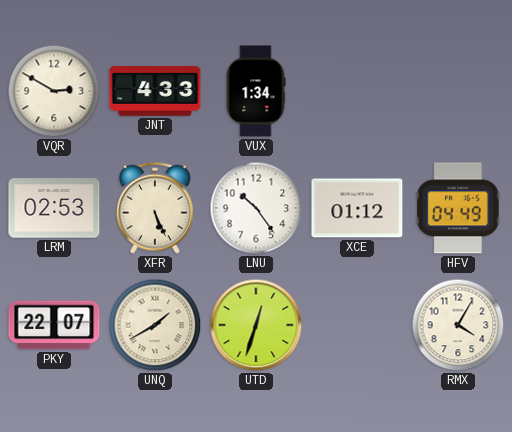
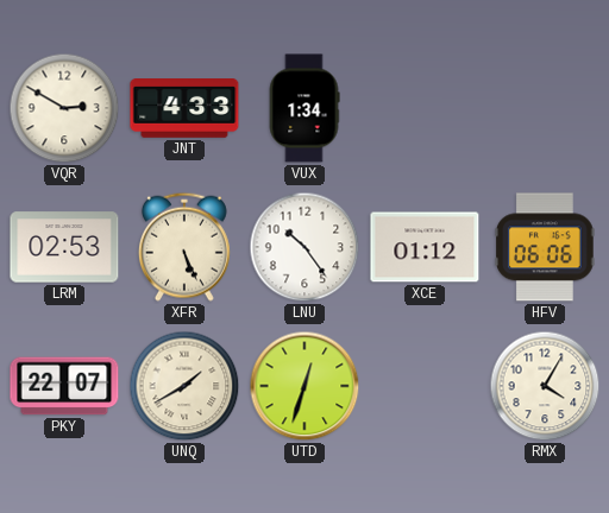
HFV: 04:49 -> 06:06 (546, 247)
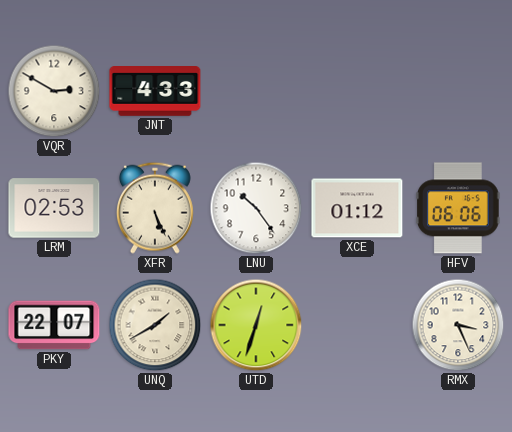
VUX: 1:34 -> none (304, 108)
RMX: 4:05 -> 3:26 (458, 325)
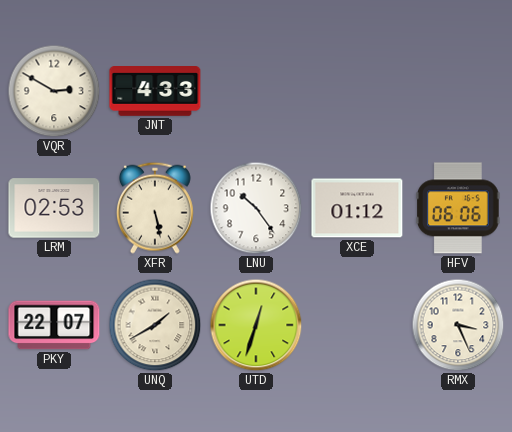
XFR: 5:26 -> 5:28 (155, 208)
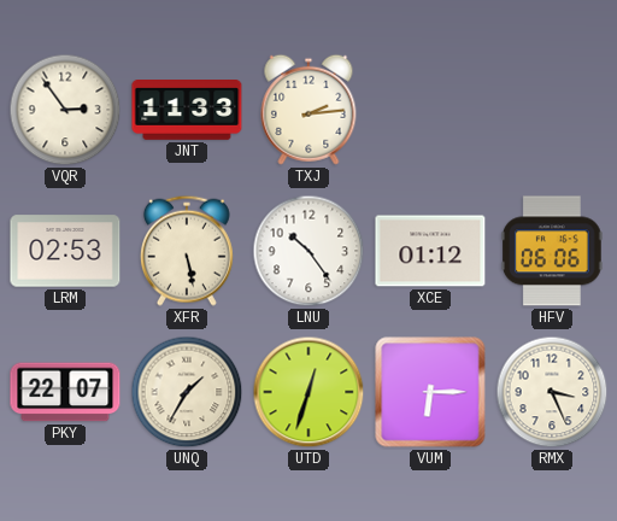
VQR: 2:50 -> 2:54 (65, 110)
JNT: 4:33 -> 11:33 (187, 111)
TXJ: none -> 2:14 (308, 110)
UNQ: 1:40 -> 1:35 (187, 392)
VUM: none -> 6:15 (430, 392)
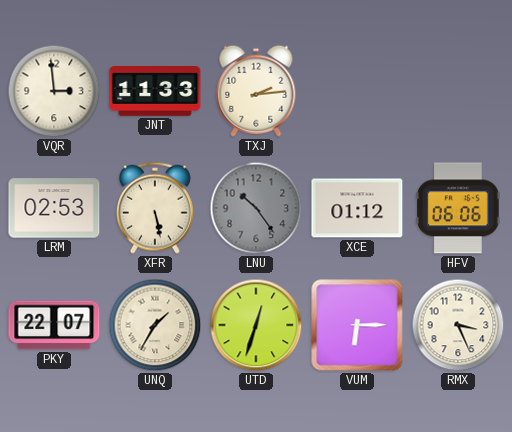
VQR: 2:54 -> 2:59 (54, 91)
LNU dial: white -> grey (256, 208)
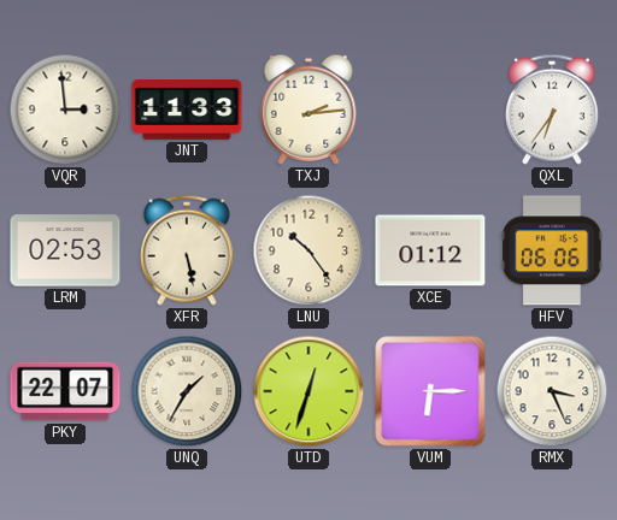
QXL: none -> 6:36 (552, 110)
LNU dial: grey -> cream (308, 250)
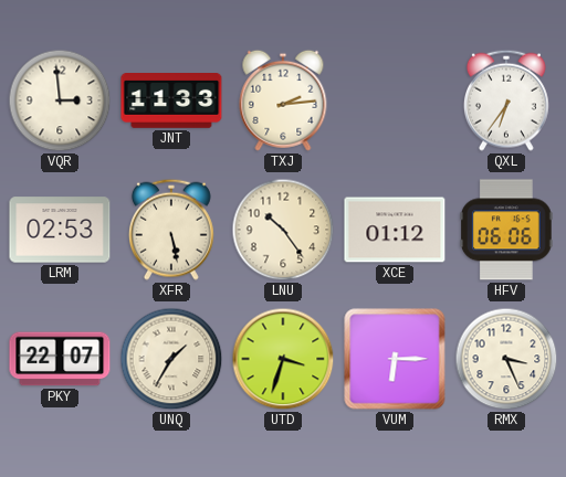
UTD: 12:33 -> 3:33 (283, 359)
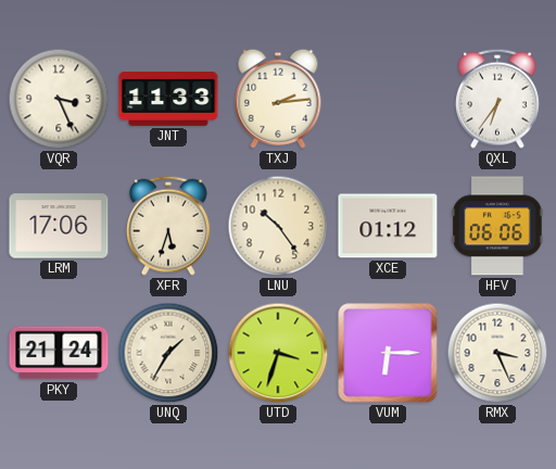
VQR: 2:59 -> 3:26 (59, 99)
LRM: 02:53 -> 17:06 (59, 226)
XFR: 5:28 -> 5:33 (168, 226)
PKY: 22:07 -> 21:24 (59, 353)
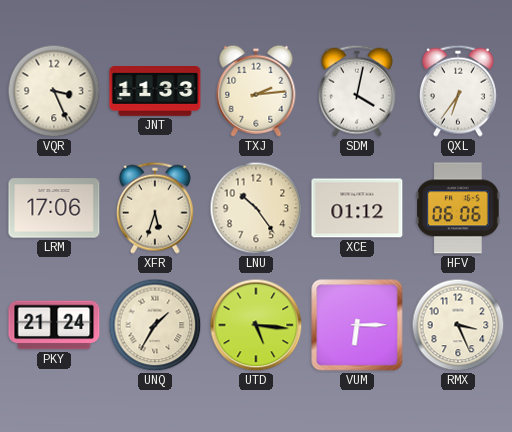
SDM: none -> 4:02 (357, 91)
UTD: 3:33 -> 5:16 (256, 325)
